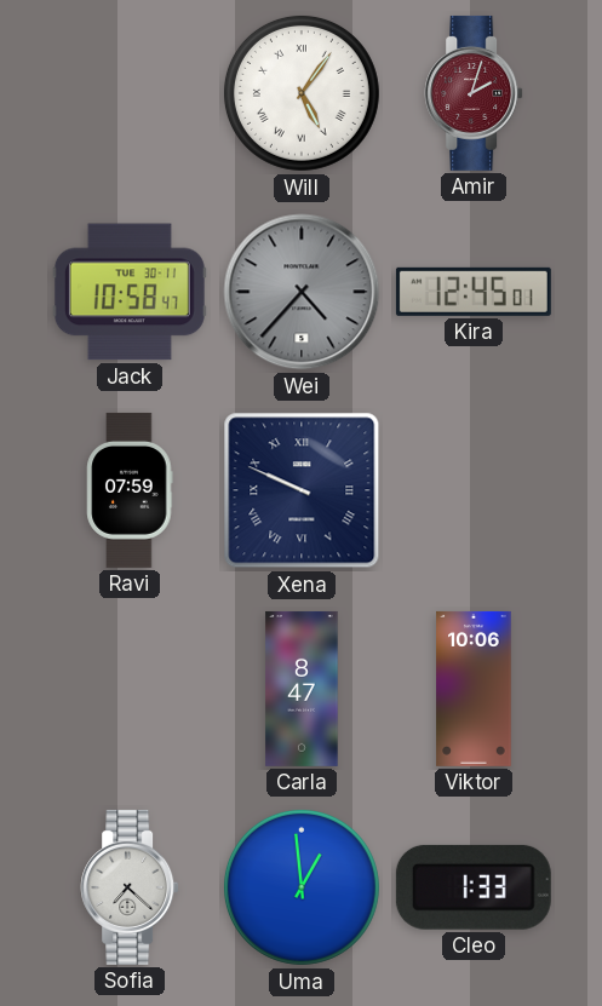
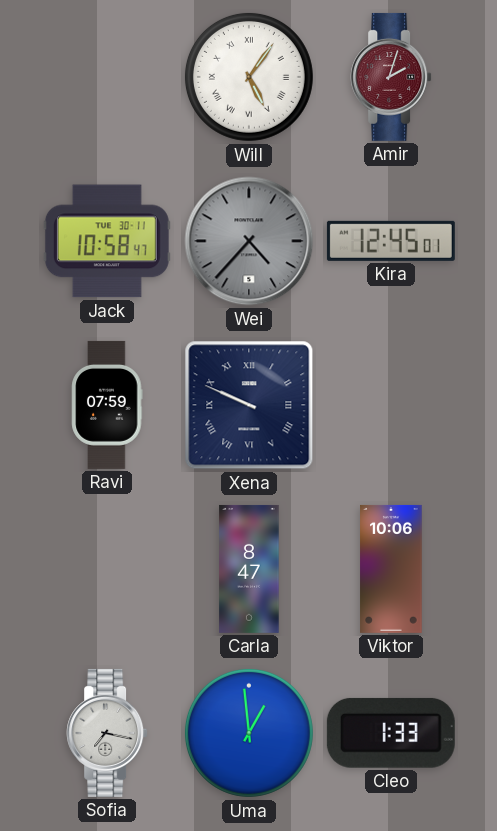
Sofia: 7:22 -> 7:17 (107, 733)
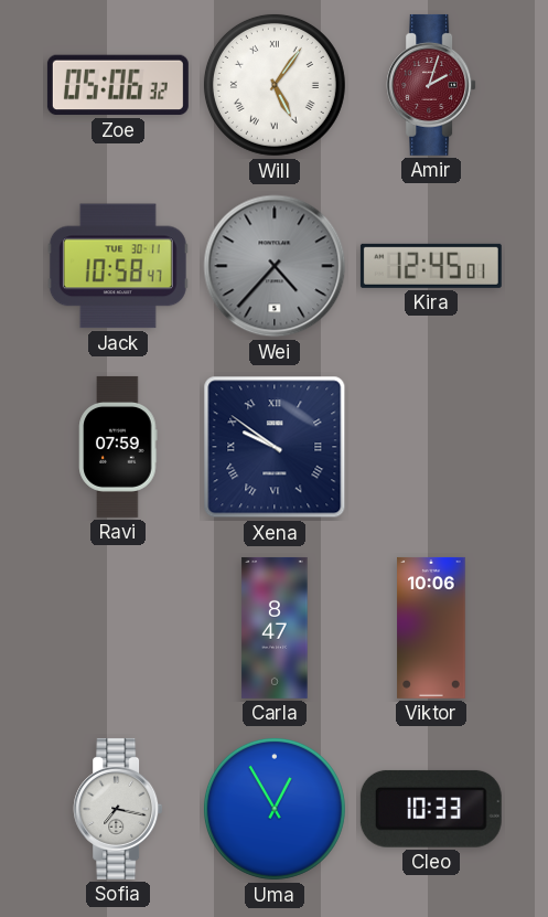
Zoe: none -> 05:06 (118, 85)
Xena: 9:49 -> 9:51 (275, 447)
Uma: 12:59 -> 12:55 (275, 809)
Cleo: 1:33 -> 10:33 (431, 809)
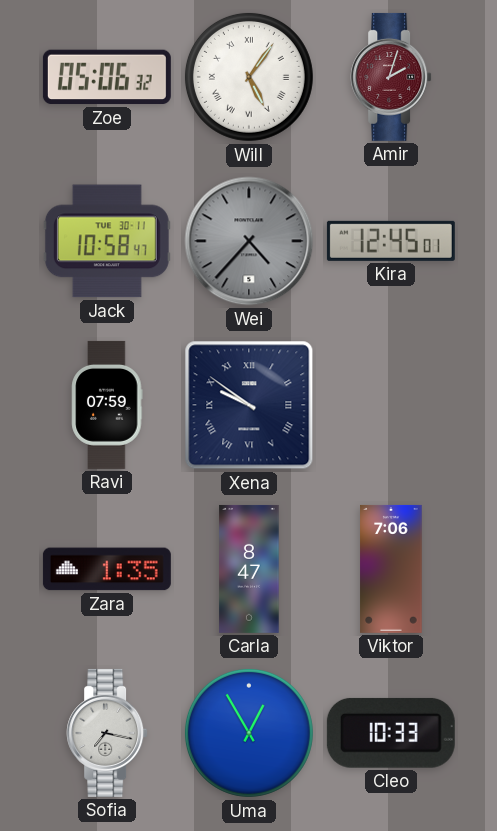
Zara: none -> 1:35 (107, 569)
Viktor: 10:06 -> 7:06 (391, 569)
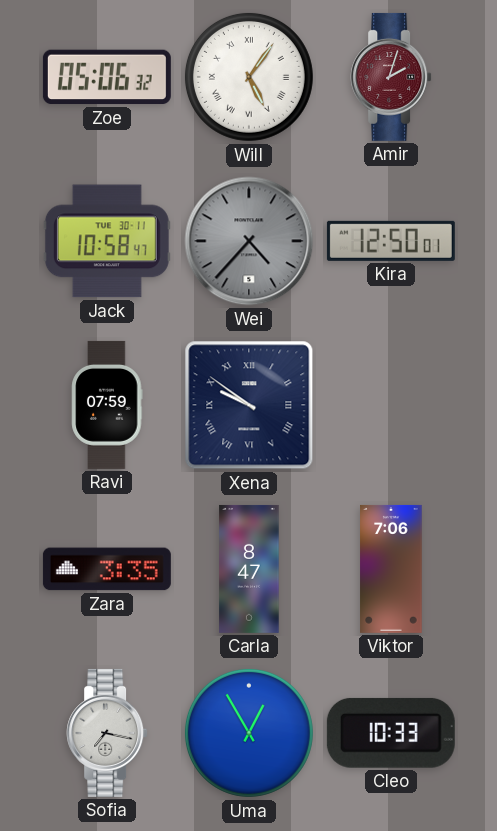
Kira: 12:45 -> 12:50 (391, 241)
Zara: 1:35 -> 3:35 (107, 569)
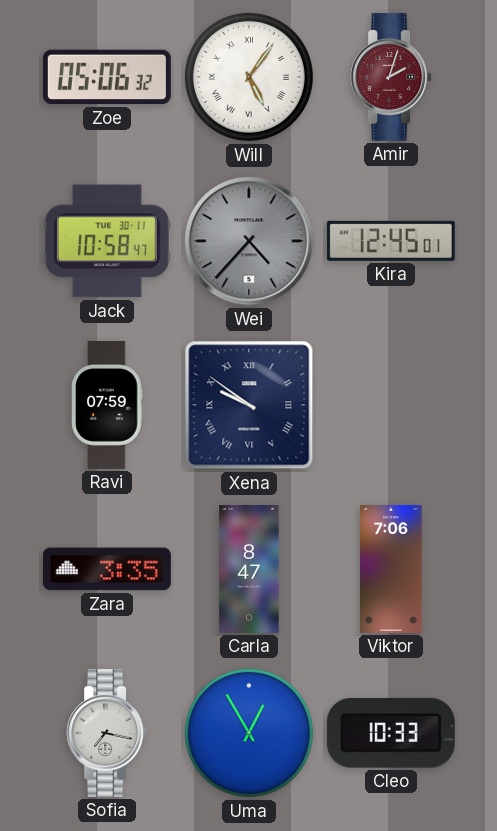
Kira: 12:50 -> 12:45 (391, 241)
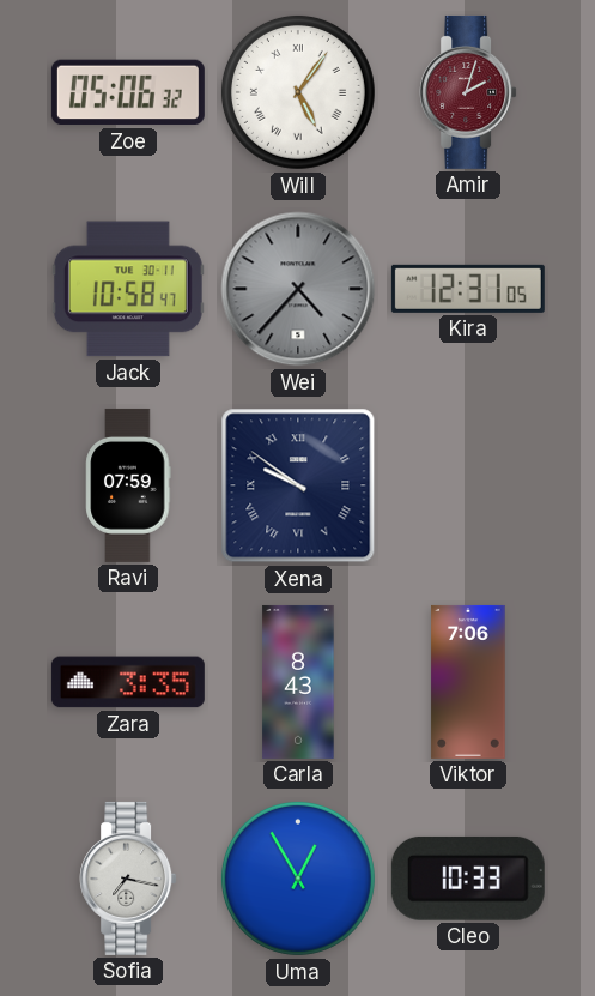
Kira: 12:45 -> 12:31 (468, 289)
Carla: 8:47 -> 8:43 (298, 682)
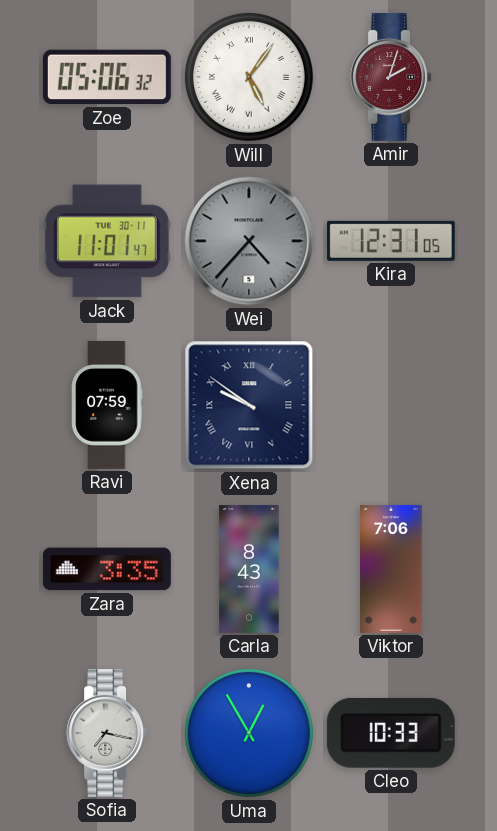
Jack: 10:58 -> 11:01 (107, 241)
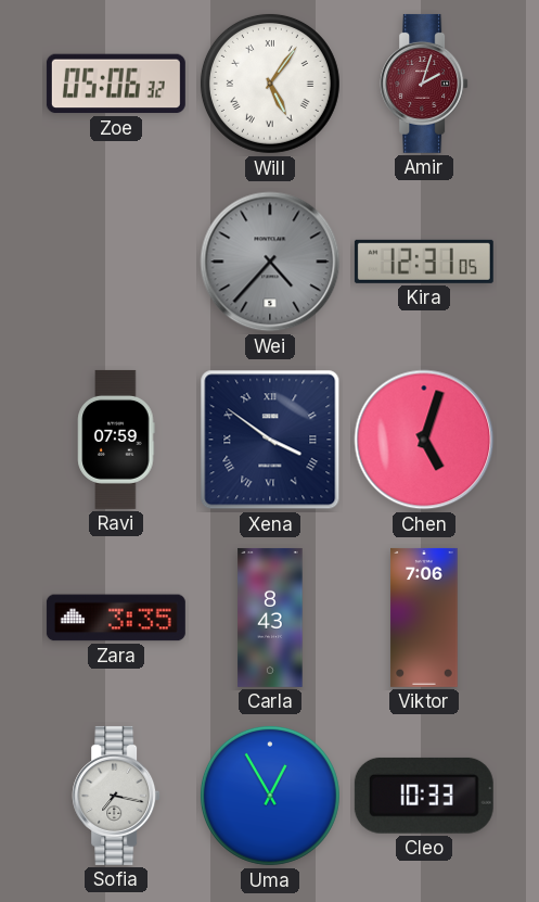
Jack: 11:01 -> none (107, 241)
Xena: 9:51 -> 3:51 (270, 440)
Chen: none -> 5:03 (424, 440)
